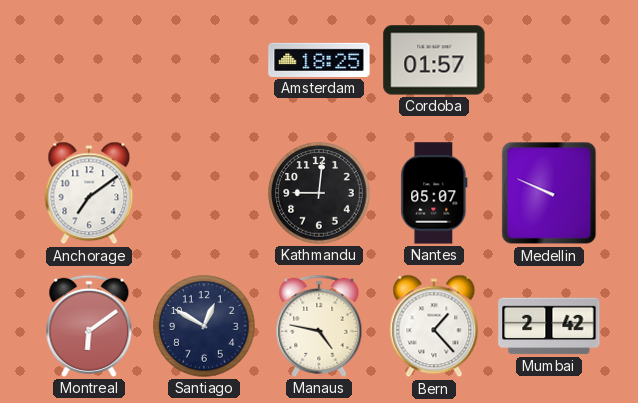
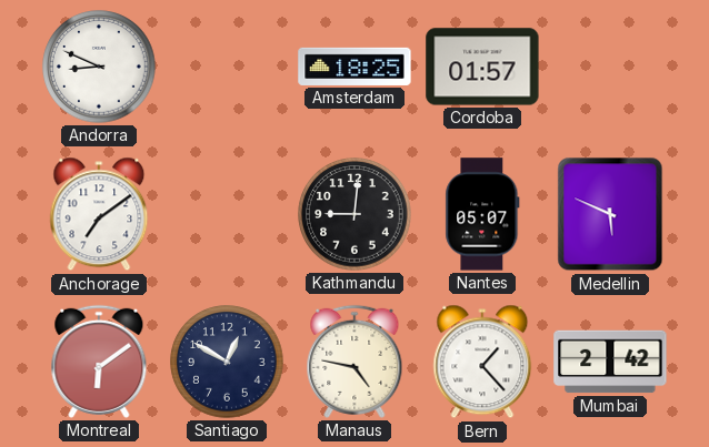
Andorra: none -> 8:49 (99, 67)
Medellin: 9:49 -> 5:49 (610, 214)
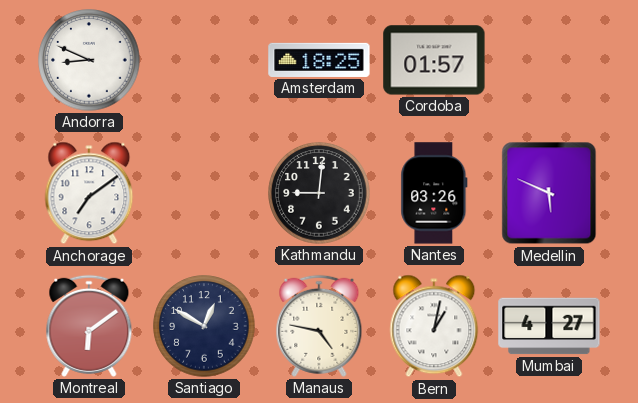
Nantes: 05:07 -> 03:26 (434, 193)
Bern: 1:23 -> 1:02 (434, 326)
Mumbai: 2:42 -> 4:27 (549, 326)
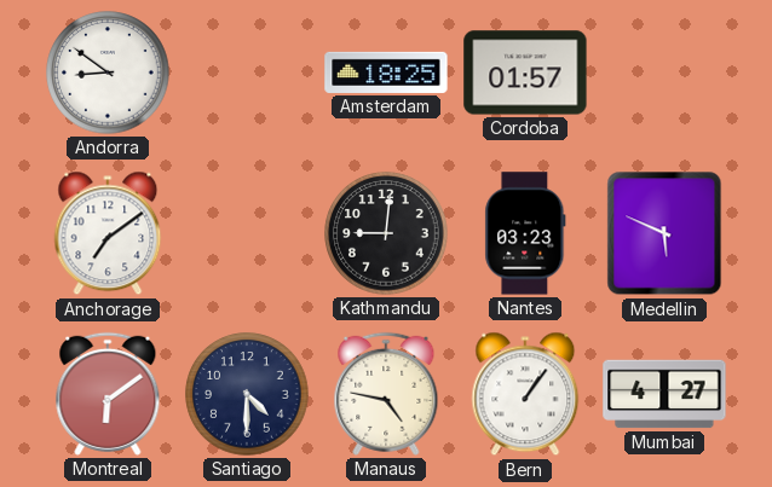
Andorra: 8:49 -> 8:51 (108, 73)
Nantes: 03:26 -> 03:23 (525, 233)
Santiago: 12:50 -> 4:30 (247, 394)
Bern: 1:02 -> 1:06 (525, 394)
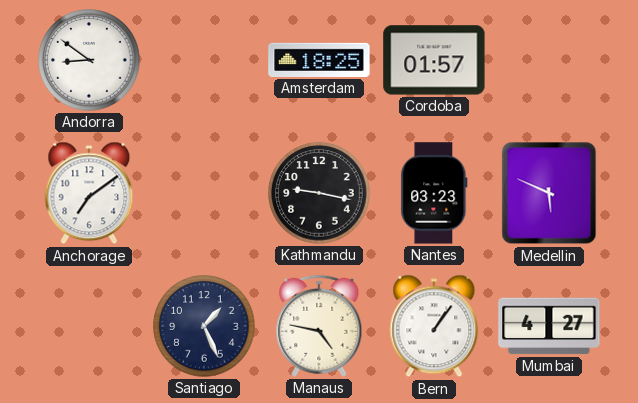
Kathmandu: 9:01 -> 9:17 (319, 193)
Montreal: 6:09 -> none (108, 394)
Santiago: 4:30 -> 1:26 (204, 326)
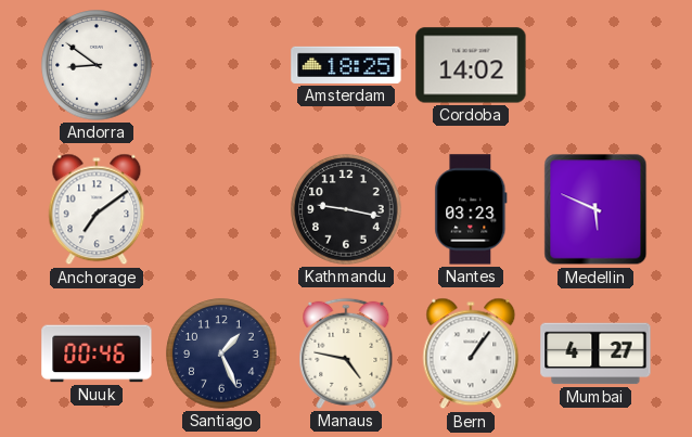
Cordoba: 01:57 -> 14:02 (471, 65)
Nuuk: none -> 00:46 (97, 354)
